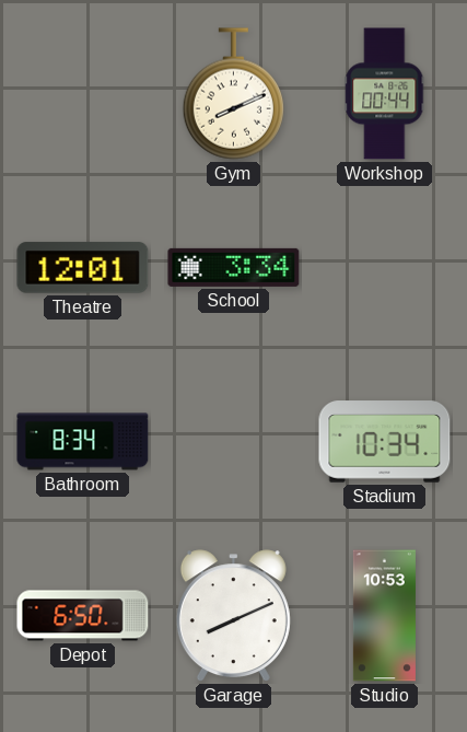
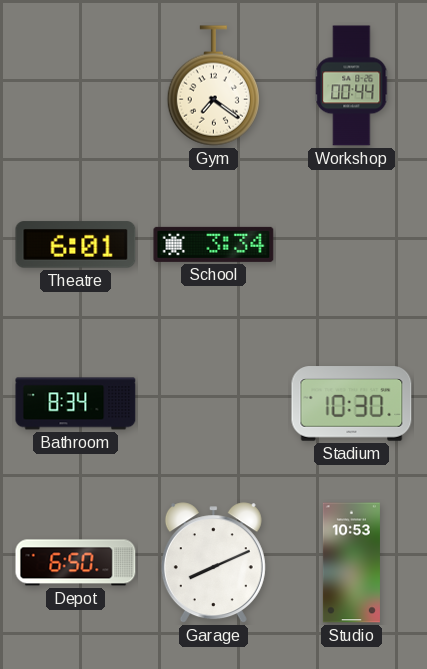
Gym: 8:11 -> 7:21 (213, 86)
Theatre: 12:01 -> 6:01 (76, 245)
Stadium: 10:34 -> 10:30 (352, 404)
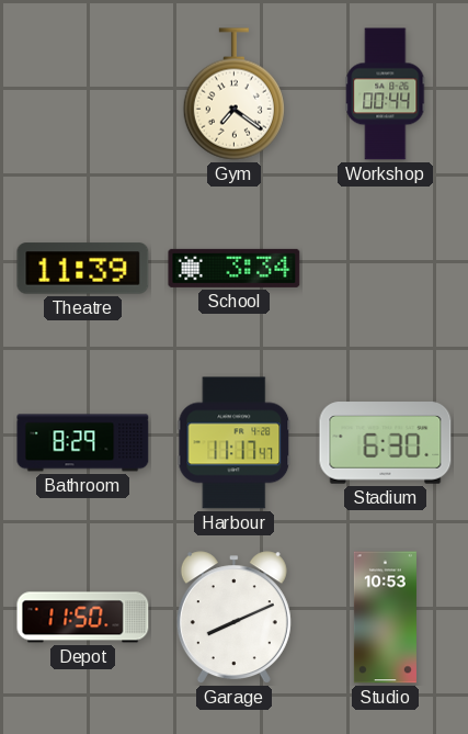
Theatre: 6:01 -> 11:39 (83, 269)
Bathroom: 8:34 -> 8:29 (83, 443)
Harbour: none -> 11:17 (235, 443)
Stadium: 10:30 -> 6:30 (386, 443)
Depot: 6:50 -> 11:50 (83, 618)
